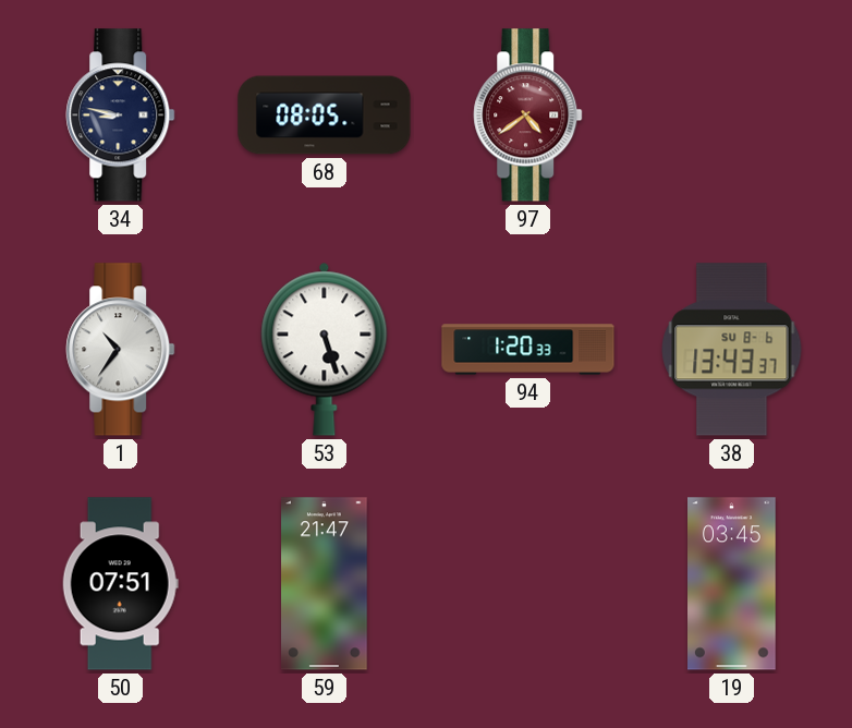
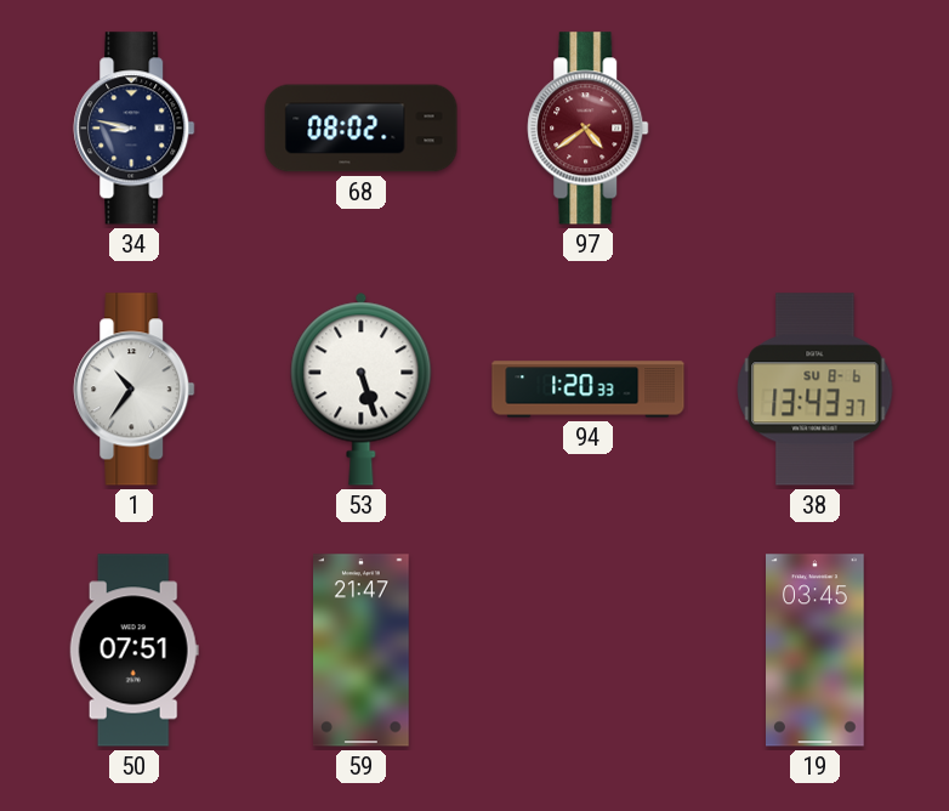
68: 08:05 -> 08:02 (362, 129)
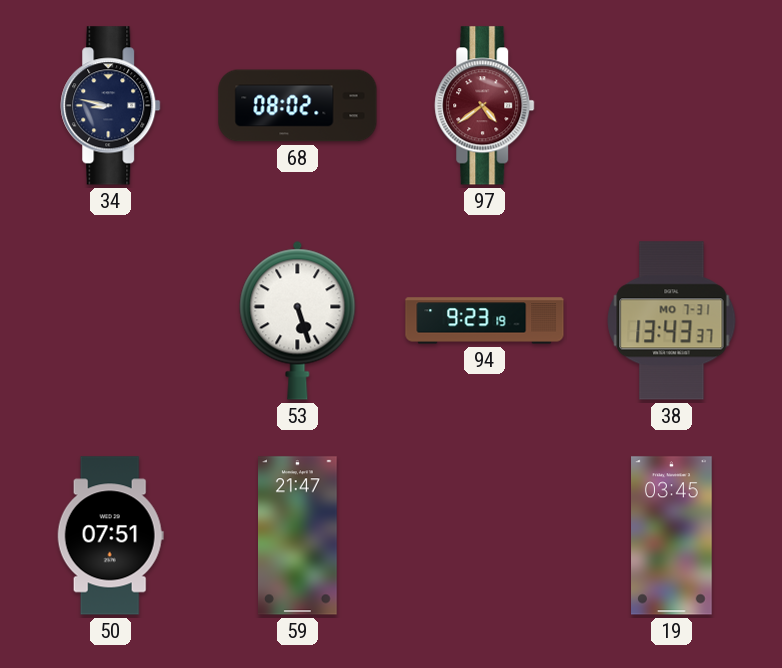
1: 10:36 -> none (135, 390)
94: 1:20 -> 9:23 (485, 321)
38 date: SU 8-6 -> MO 7-31 (672, 321)
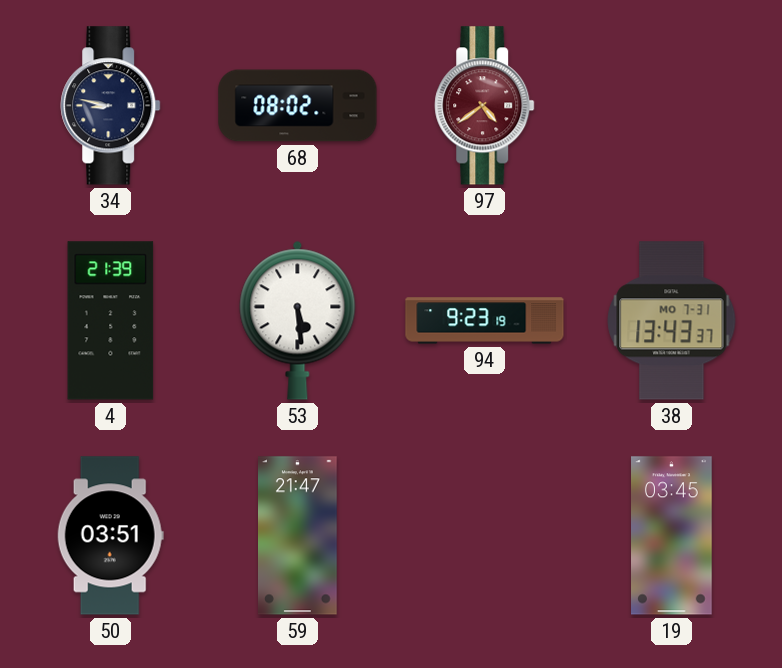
4: none -> 21:39 (111, 321)
53: 5:27 -> 5:29 (298, 320)
50: 07:51 -> 03:51 (110, 536)
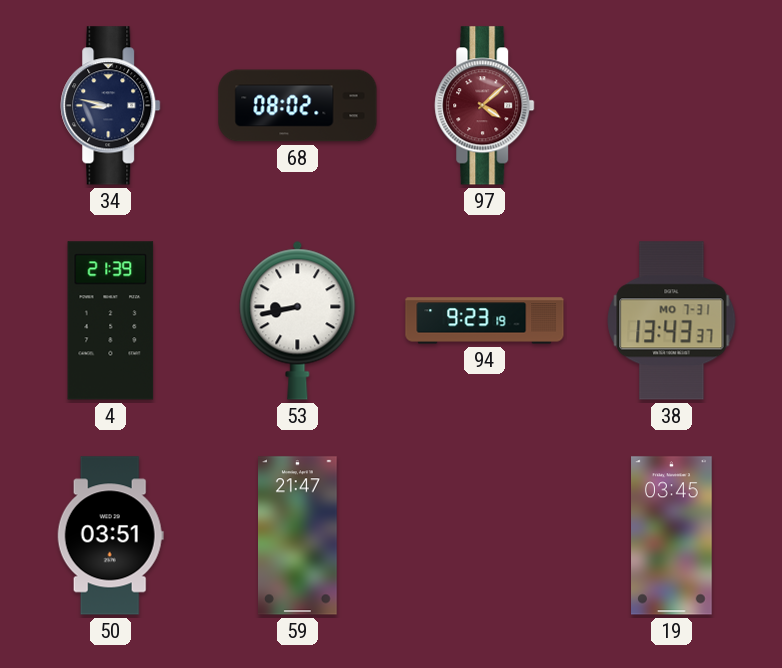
97: 4:39 -> 4:08 (485, 106)
53: 5:29 -> 8:43 (298, 320)
